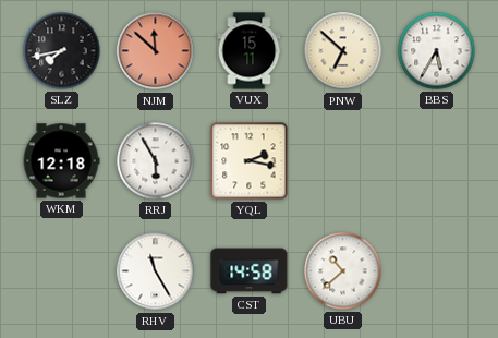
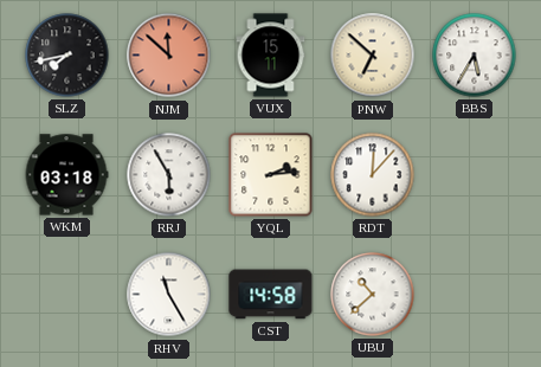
WKM: 12:18 -> 03:18 (66, 175)
YQL: 2:17 -> 2:14 (271, 175)
RDT: none -> 12:07 (373, 175)
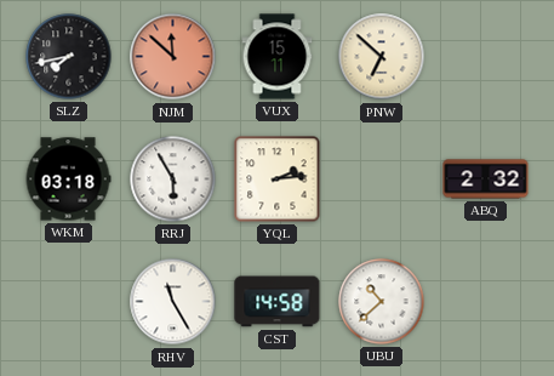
BBS: 5:35 -> none (475, 56)
RDT: 12:07 -> none (373, 175)
ABQ: none -> 2:32 (486, 180)
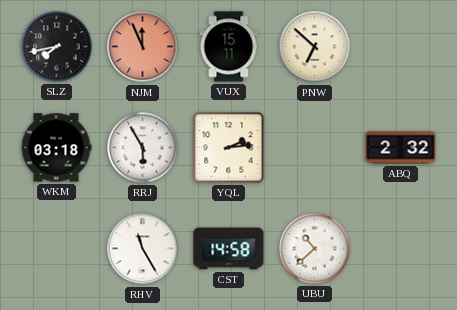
NJM: 11:52 -> 11:56 (143, 47)
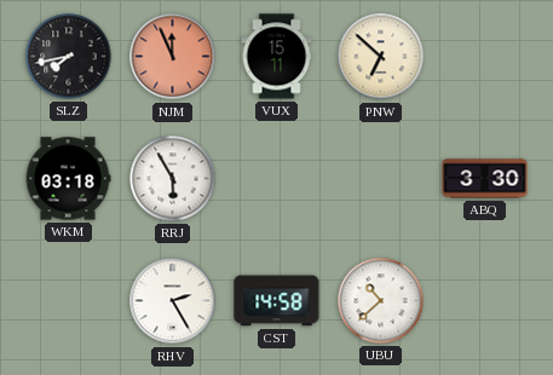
YQL: 2:14 -> none (229, 148)
ABQ: 2:32 -> 3:30 (485, 179)
RHV: 11:25 -> 2:25 (173, 301)
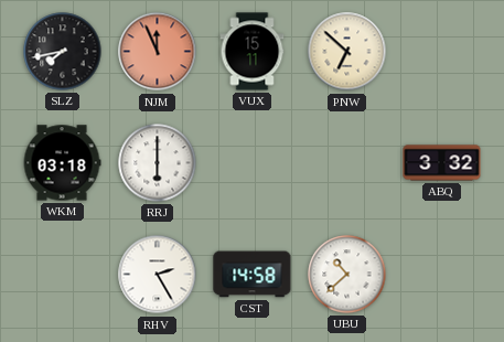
RRJ: 5:55 -> 6:00 (158, 163)
ABQ: 3:30 -> 3:32 (442, 163)
